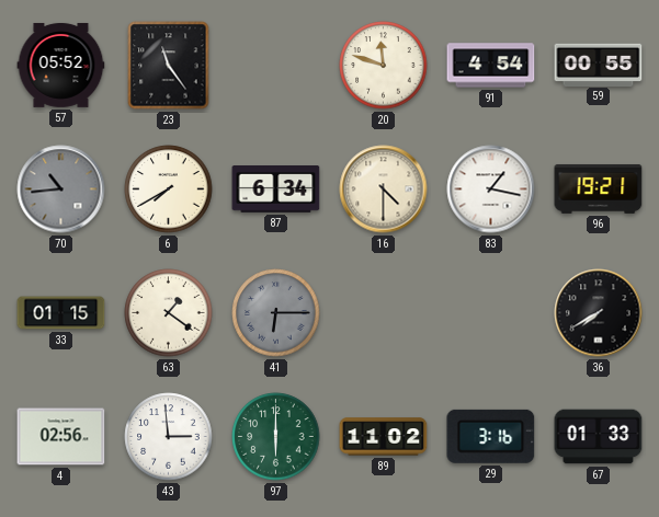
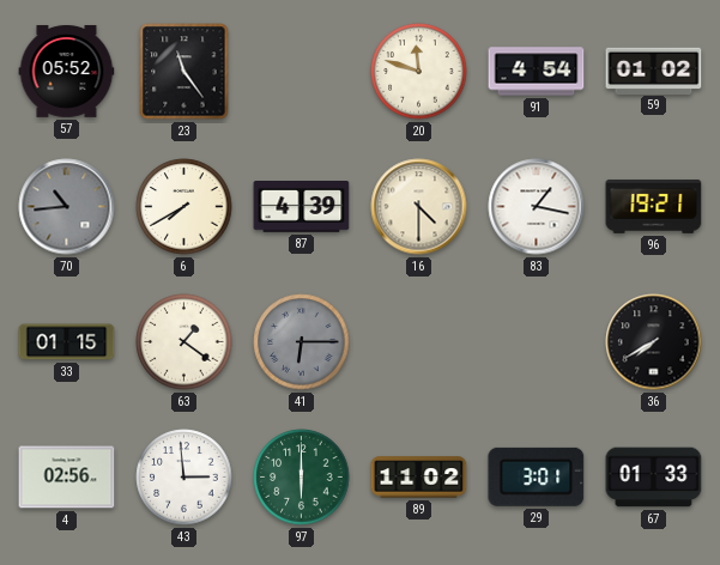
59: 00:55 -> 01:02 (654, 71)
87: 6:34 -> 4:39 (302, 207)
29: 3:16 -> 3:01 (537, 476)
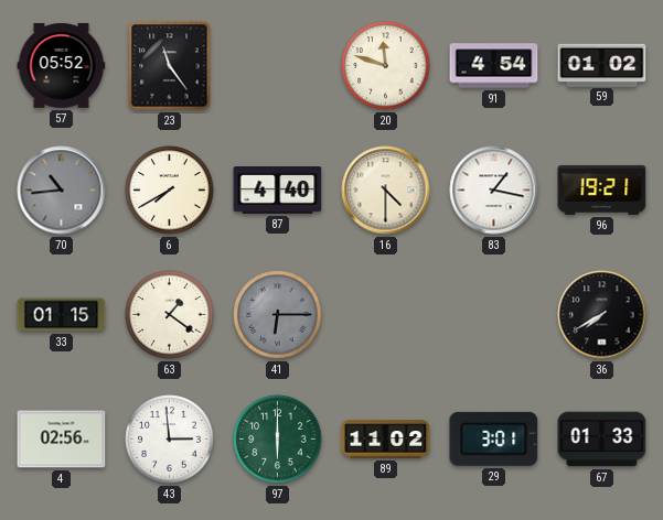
87: 4:39 -> 4:40 (278, 191)
